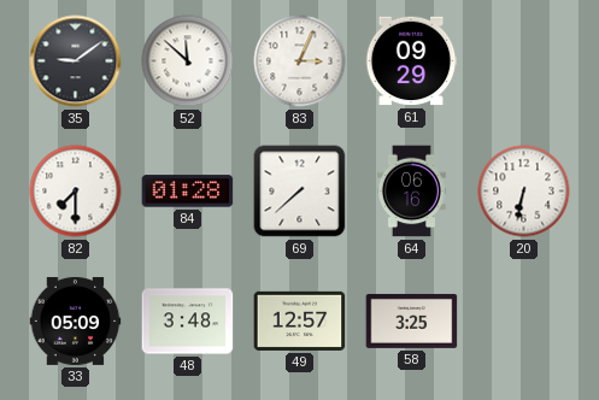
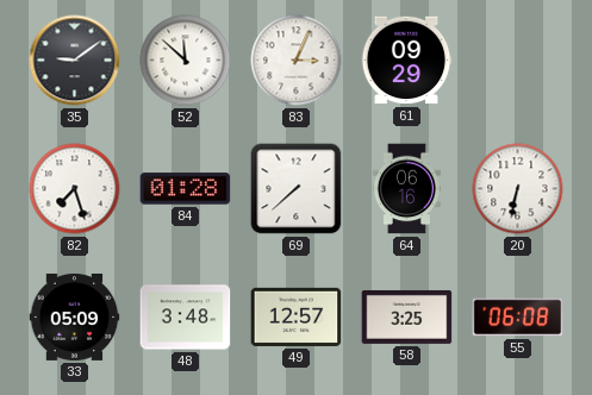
82: 7:30 -> 7:27 (75, 189)
55: none -> 06:08 (518, 318)
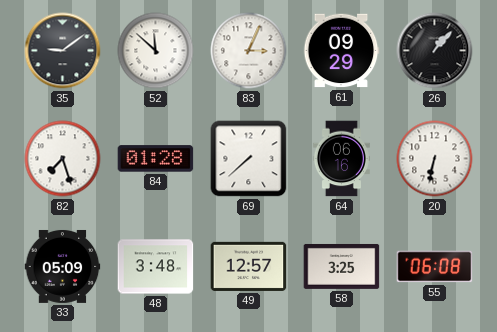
26: none -> 1:07 (435, 51)
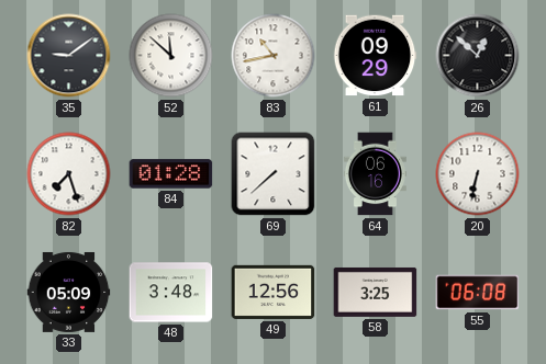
83: 3:04 -> 10:43 (274, 56)
26: 1:07 -> 12:52 (478, 56)
49: 12:57 -> 12:56 (274, 292)
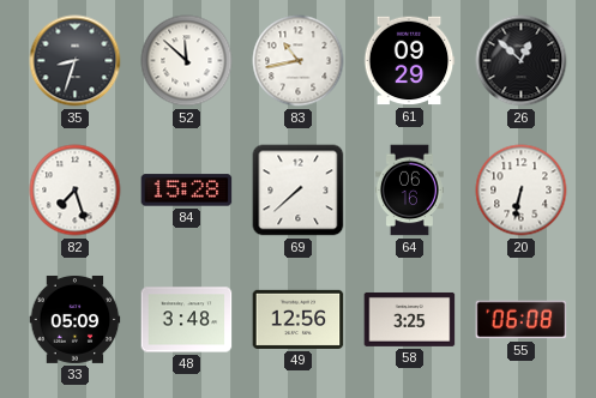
35: 9:09 -> 8:33 (76, 61)
84: 01:28 -> 15:28 (187, 191)
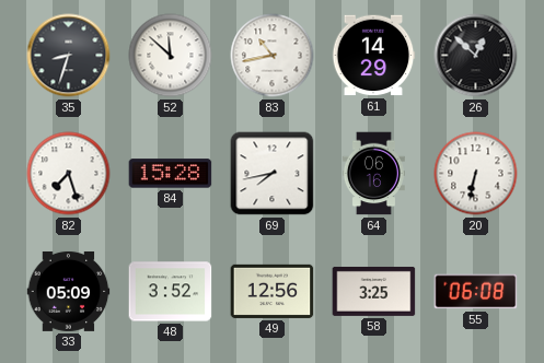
61: 09:29 -> 14:29 (373, 56)
69: 7:38 -> 7:43 (273, 174)
48: 3:48 -> 3:52 (171, 292)
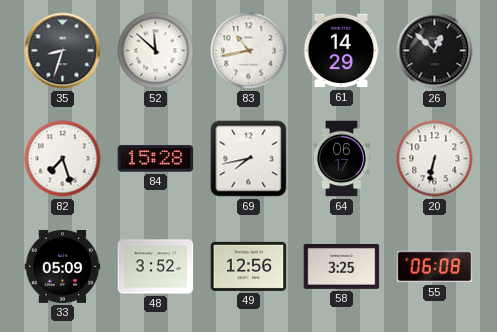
64: 06:16 -> 06:17 (341, 159)
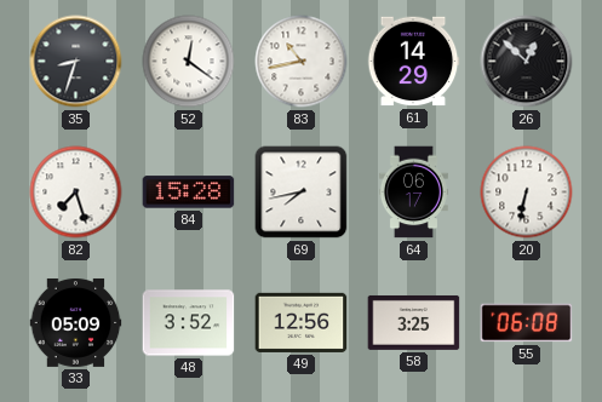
52: 11:52 -> 12:21 (189, 62)
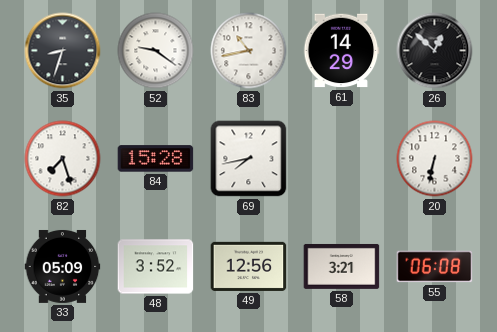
52: 12:21 -> 9:21 (156, 51)
64: 06:17 -> none (413, 193)
58: 3:25 -> 3:21 (342, 266)
